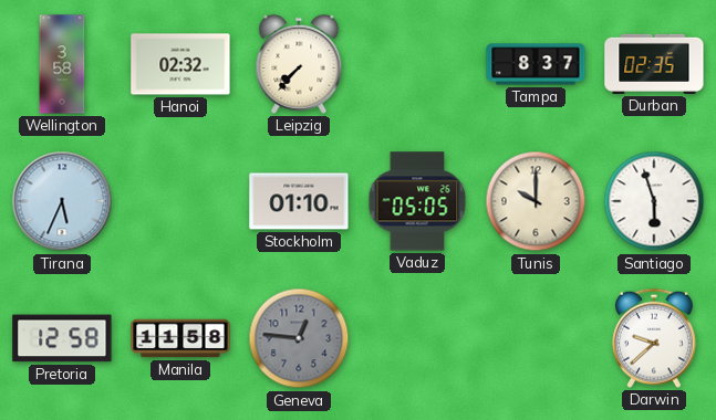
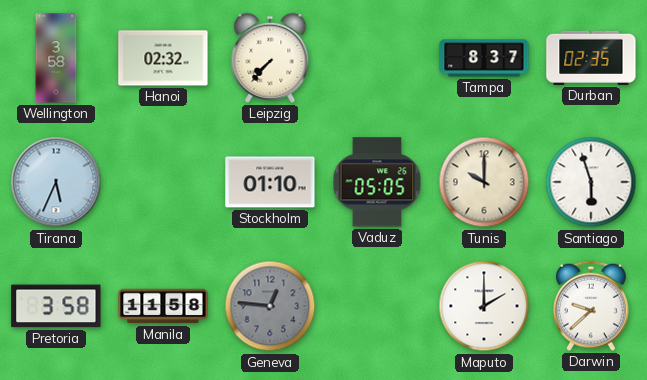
Pretoria: 12:58 -> 3:58 (56, 306)
Maputo: none -> 2:00 (484, 306)
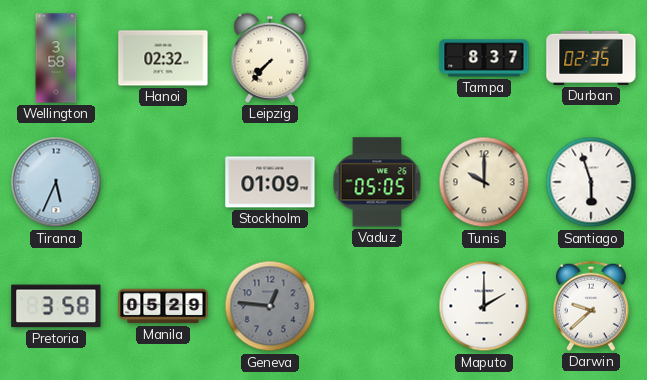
Stockholm: 01:10 -> 01:09 (270, 182)
Manila: 11:58 -> 05:29 (163, 306)
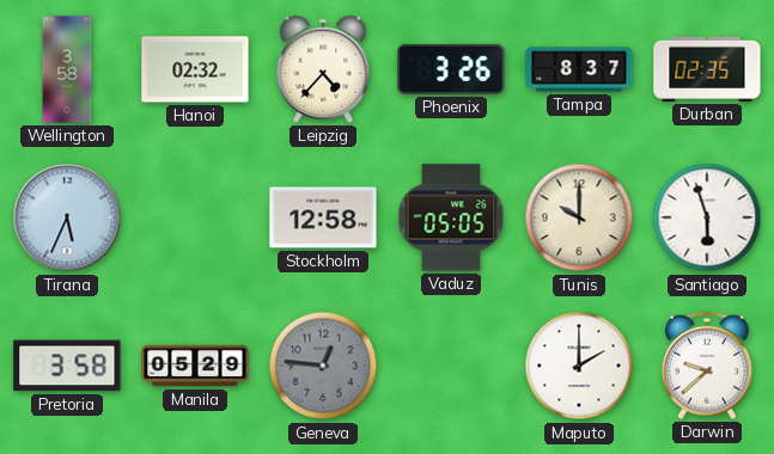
Leipzig: 7:37 -> 4:37 (323, 69)
Phoenix: none -> 3:26 (451, 69)
Stockholm: 01:09 -> 12:58 (323, 217)
